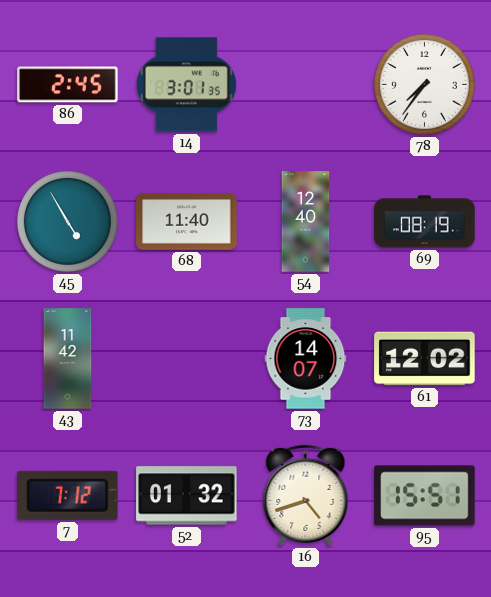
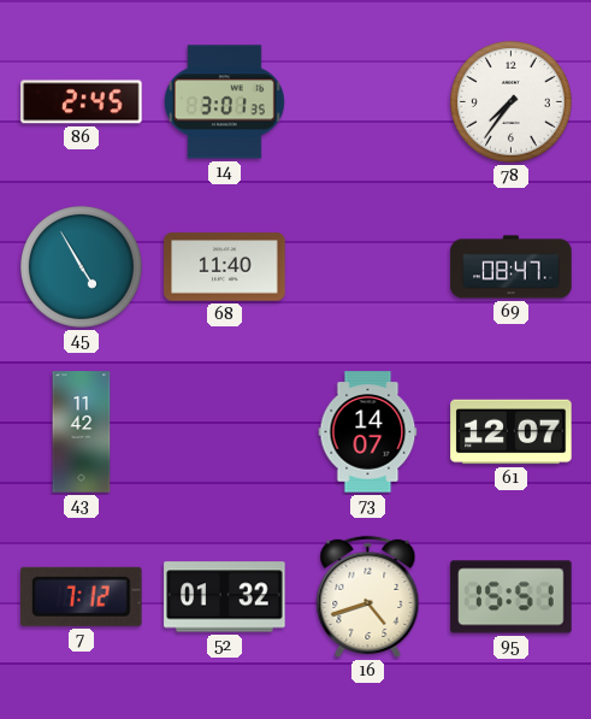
54: 12:40 -> none (306, 222)
69: 08:19 -> 08:47 (512, 267)
61: 12:02 -> 12:07 (512, 432)
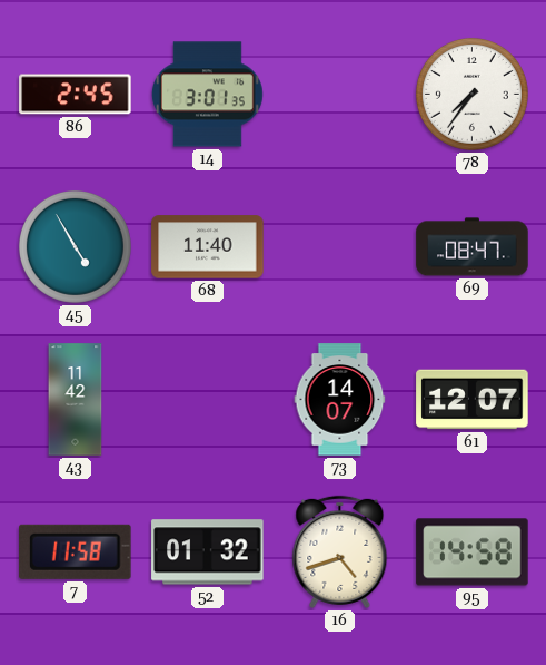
7: 7:12 -> 11:58 (76, 551)
95: 15:51 -> 14:58 (473, 552)
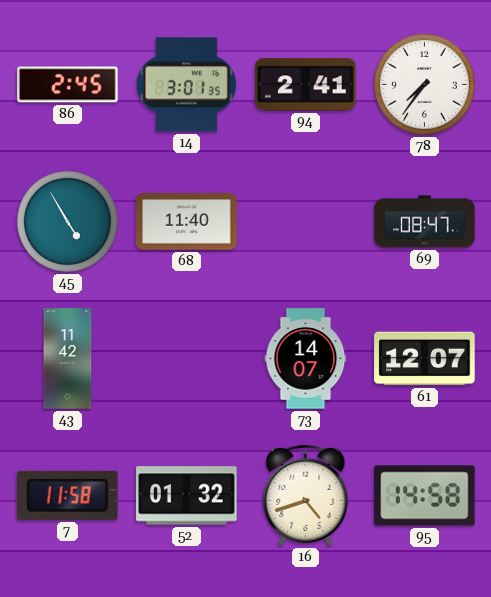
94: none -> 2:41 (306, 85)
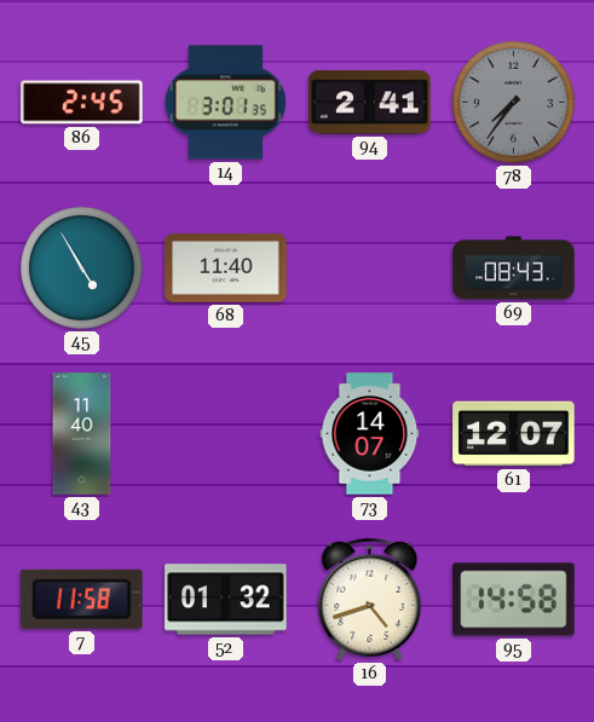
78 dial: white -> grey (513, 102)
69: 08:47 -> 08:43 (514, 268)
43: 11:42 -> 11:40 (82, 434)
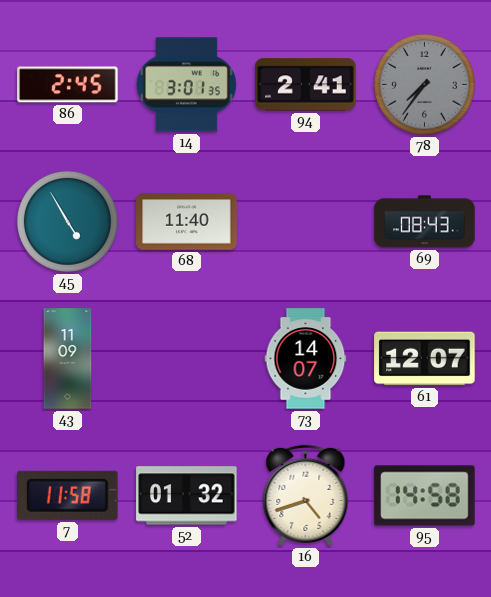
43: 11:40 -> 11:09 (68, 359)
